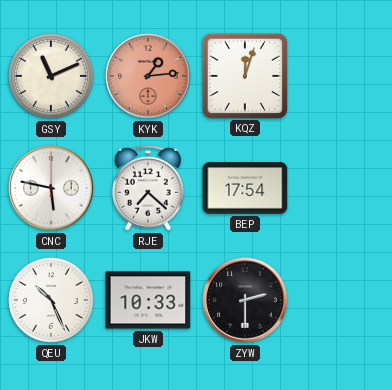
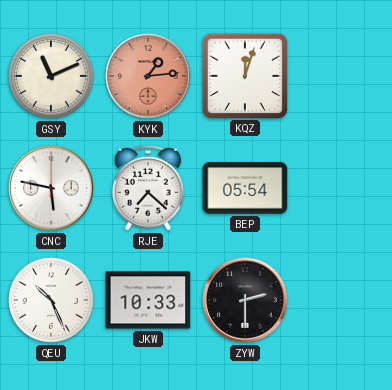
BEP: 17:54 -> 05:54 (245, 188)
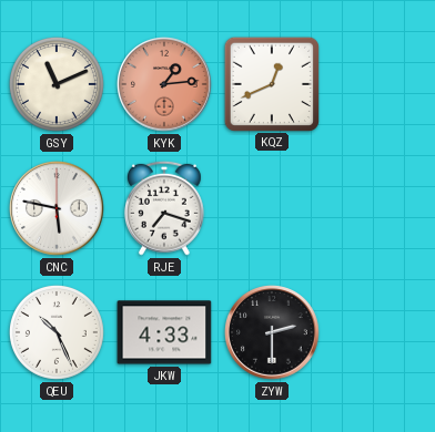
KQZ: 12:03 -> 12:41 (271, 83)
RJE: 7:22 -> 7:18 (164, 208)
BEP: 05:54 -> none (245, 188)
JKW: 10:33 -> 4:33 (164, 332)
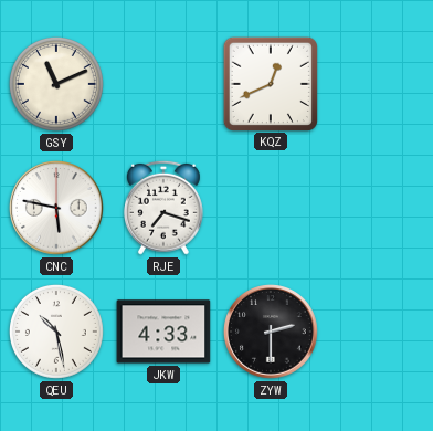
KYK: 1:14 -> none (165, 85)
QEU: 10:26 -> 10:28 (56, 332)
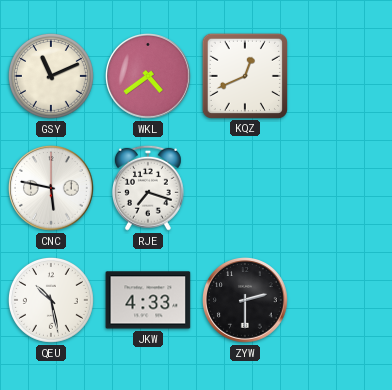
WKL: none -> 4:39 (149, 77)
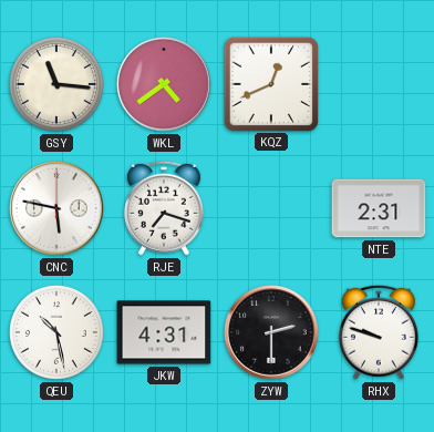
GSY: 11:11 -> 11:16 (56, 84)
NTE: none -> 2:31 (379, 208)
JKW: 4:33 -> 4:31 (164, 332)
RHX: none -> 9:48 (379, 332)
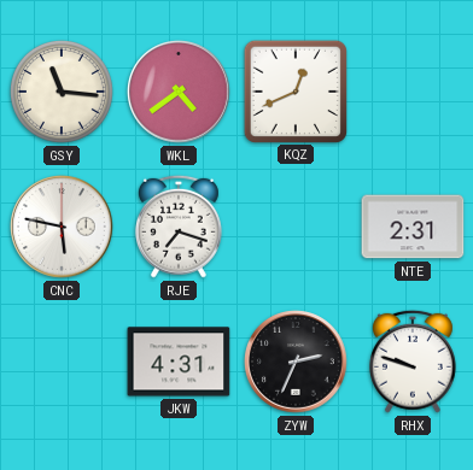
QEU: 10:28 -> none (56, 332)
ZYW: 2:30 -> 2:34 (297, 363)
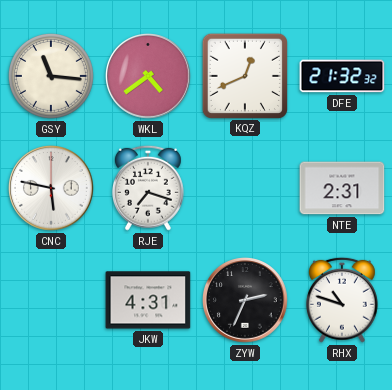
DFE: none -> 21:32 (342, 76)
RHX: 9:48 -> 10:48 (342, 300)
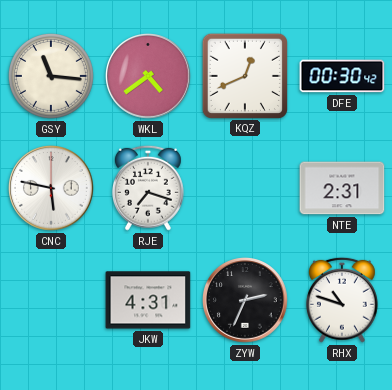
DFE: 21:32 -> 00:30 (342, 76)
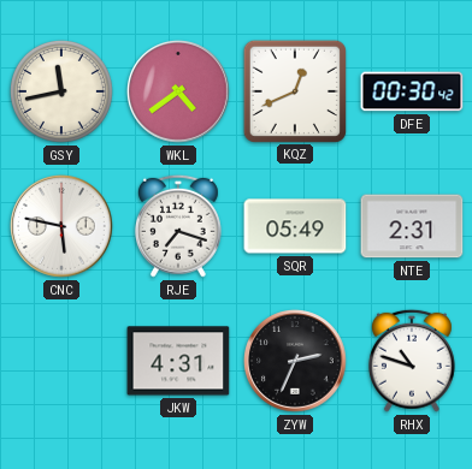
GSY: 11:16 -> 11:43 (61, 91)
SQR: none -> 05:49 (295, 226)
